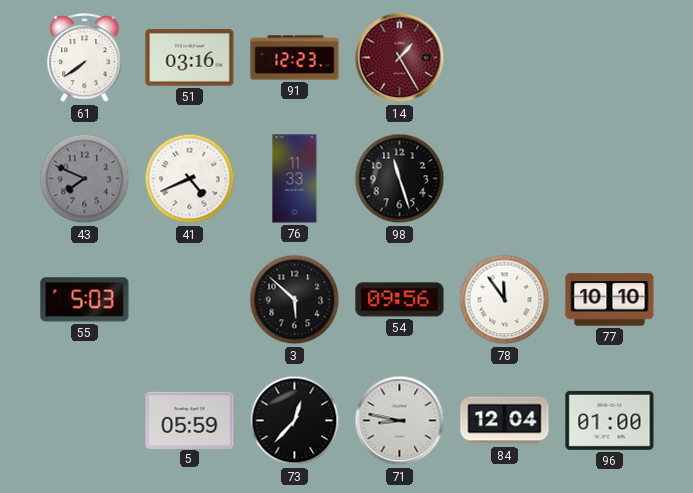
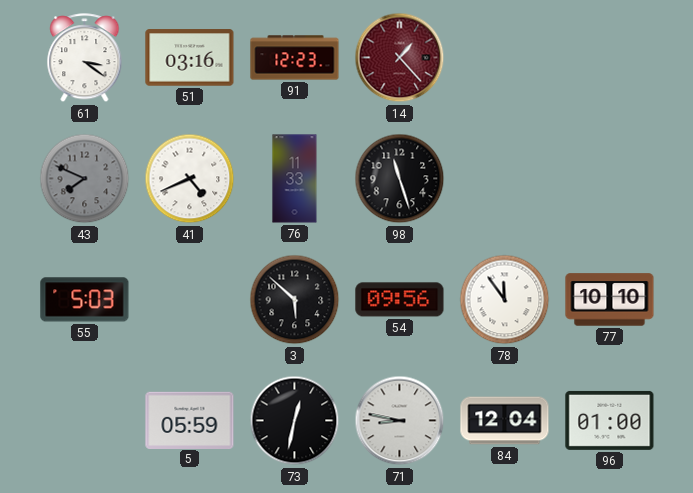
61: 7:39 -> 3:21 (85, 58)
14: 1:25 -> 1:23 (400, 58)
73: 12:37 -> 12:32 (295, 421)
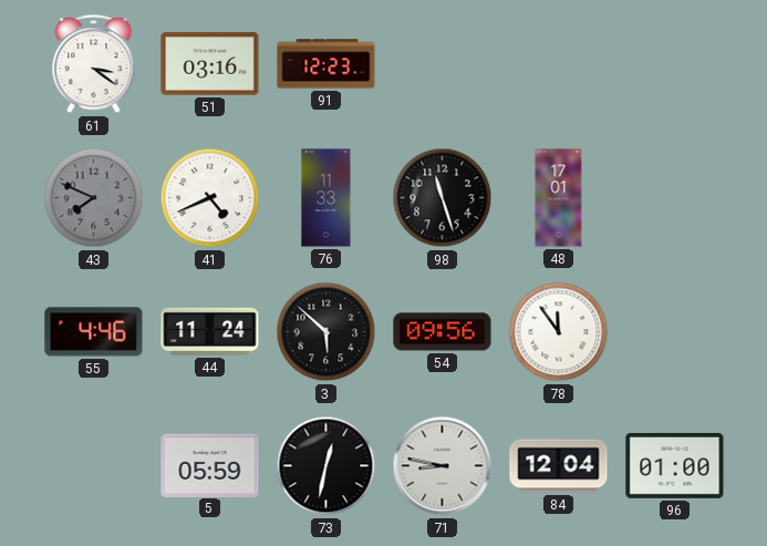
14: 1:23 -> none (400, 58)
48: none -> 17:01 (559, 198)
55: 5:03 -> 4:46 (94, 332)
44: none -> 11:24 (210, 331)
77: 10:10 -> none (610, 300)
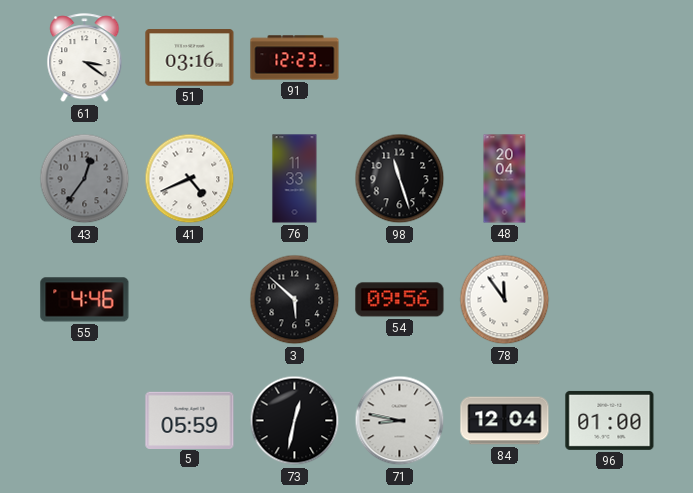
43: 7:49 -> 12:36 (85, 179)
48: 17:01 -> 20:04 (505, 179)
44: 11:24 -> none (210, 331)
